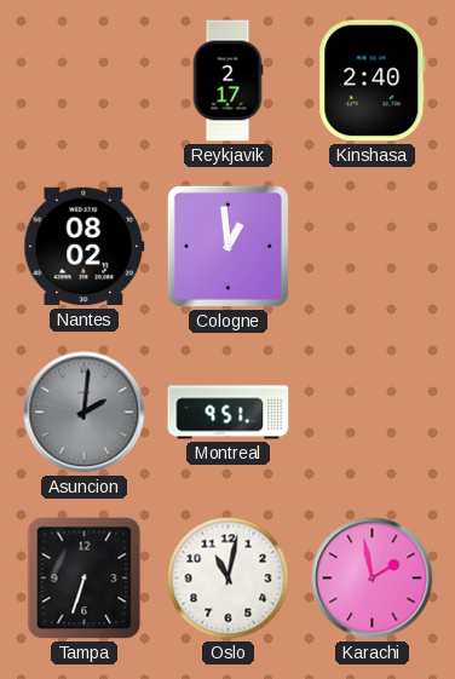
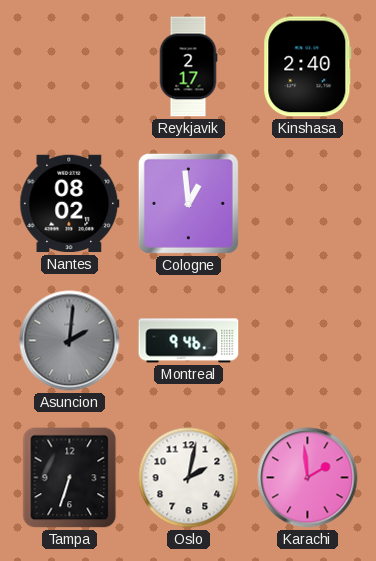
Montreal: 9:51 -> 9:46 (189, 341)
Oslo: 11:02 -> 2:02 (189, 478)
Karachi: 1:58 -> 1:59 (308, 478)
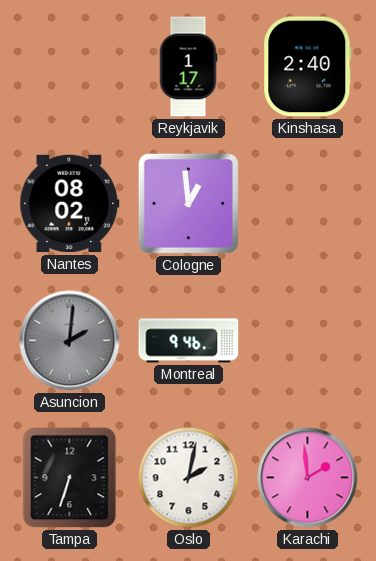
Reykjavik: 2:17 -> 1:17 (188, 67)
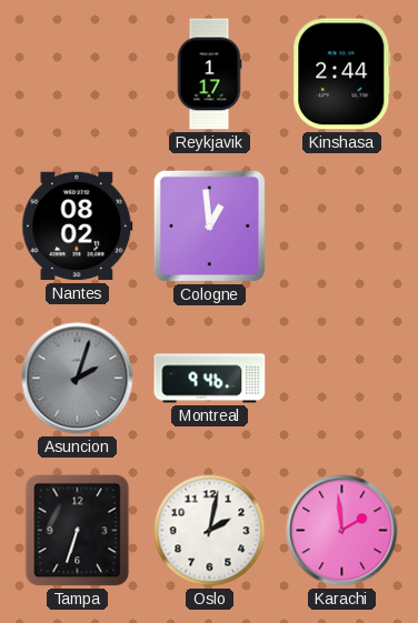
Kinshasa: 2:40 -> 2:44 (342, 74)
Asuncion: 2:01 -> 2:03 (78, 379)
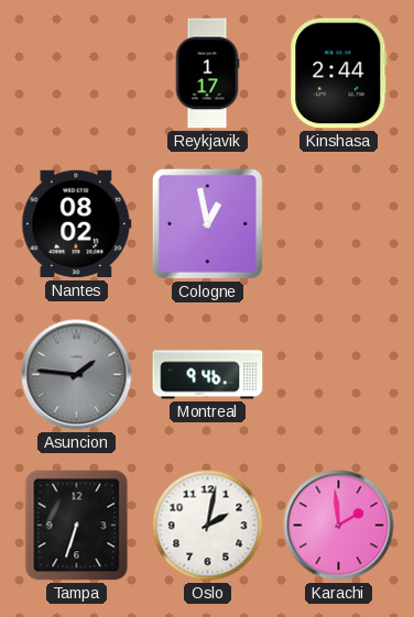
Cologne: 12:59 -> 12:58 (207, 223)
Asuncion: 2:03 -> 1:46 (77, 375)
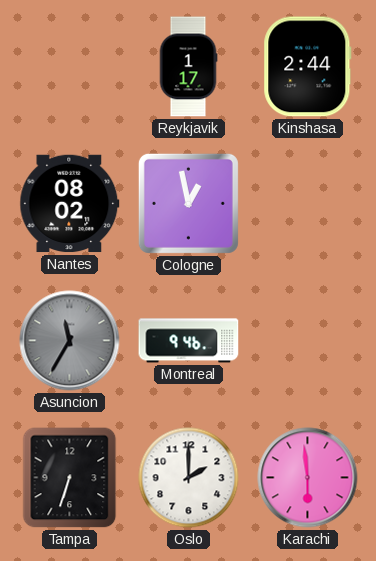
Asuncion: 1:46 -> 11:35 (70, 341)
Oslo: 2:02 -> 2:00 (189, 478)
Karachi: 1:59 -> 5:59 (308, 478)
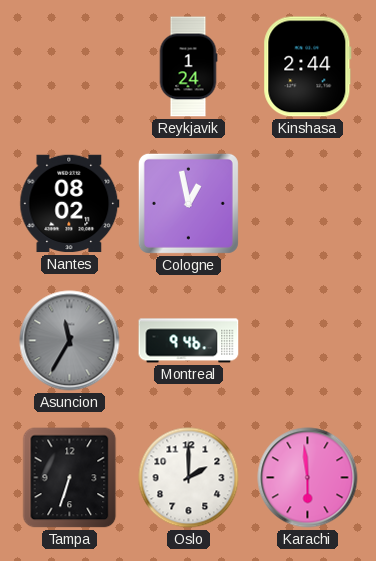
Reykjavik: 1:17 -> 1:24 (188, 67)
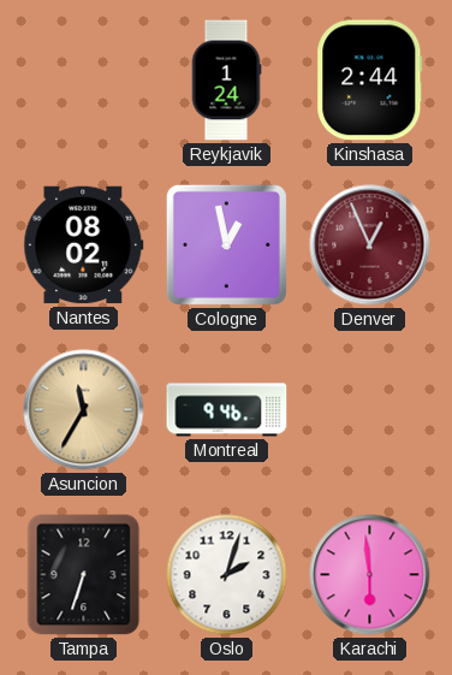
Denver: none -> 12:56 (370, 245)
Asuncion dial: grey -> champagne (84, 410)
Oslo: 2:00 -> 2:03 (227, 575)
